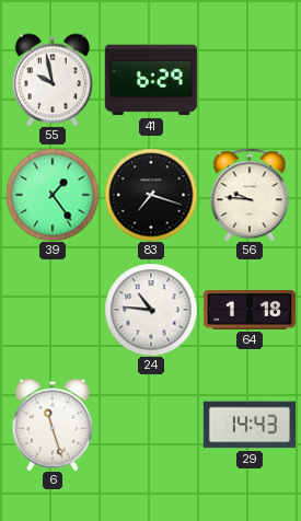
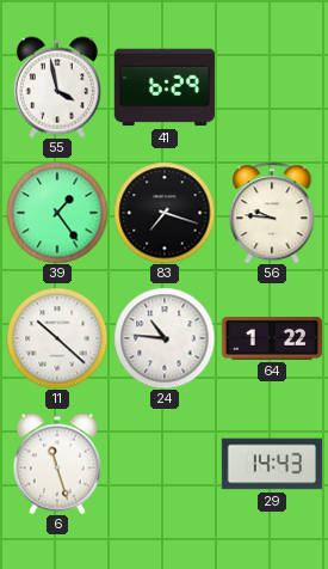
55: 9:58 -> 3:58 (57, 87)
11: none -> 10:22 (57, 338)
64: 1:18 -> 1:22 (271, 338)
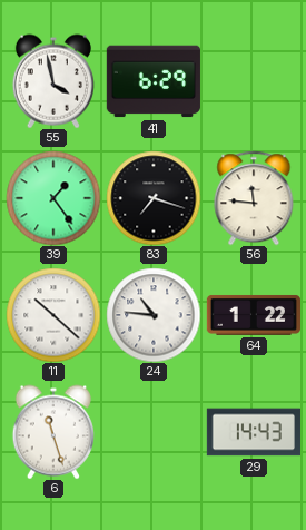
56: 9:46 -> 11:46 (254, 198)
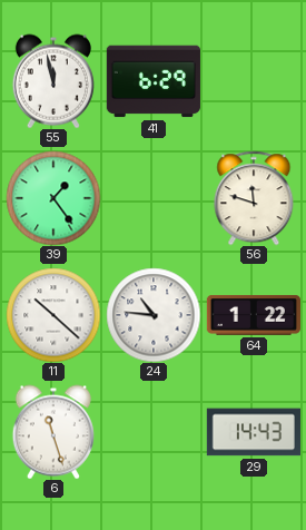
55: 3:58 -> 11:58 (53, 81)
83: 7:18 -> none (154, 198)
56: 11:46 -> 11:48 (254, 198)
